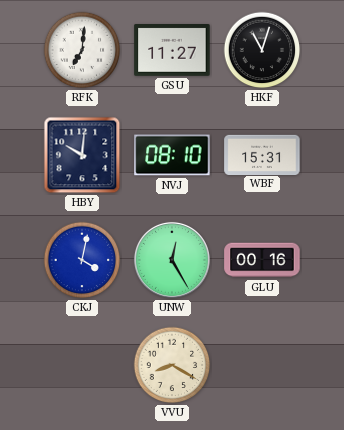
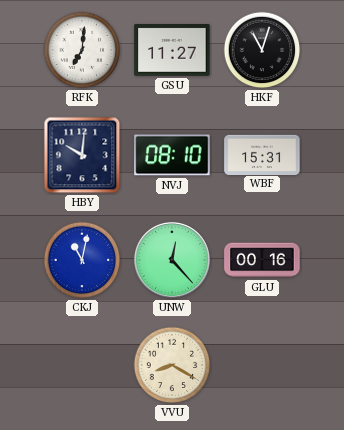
CKJ: 4:02 -> 11:02 (82, 260)
UNW: 12:25 -> 12:23 (172, 260)
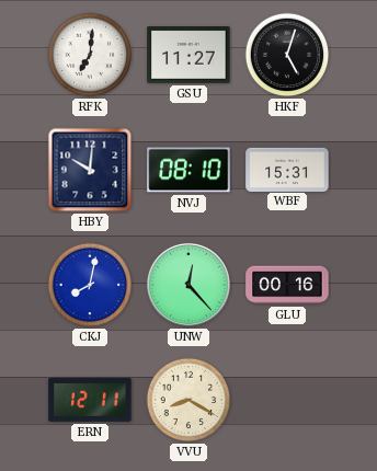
HKF: 11:03 -> 5:03 (287, 55)
CKJ: 11:02 -> 8:02 (90, 285)
ERN: none -> 12:11 (90, 400)
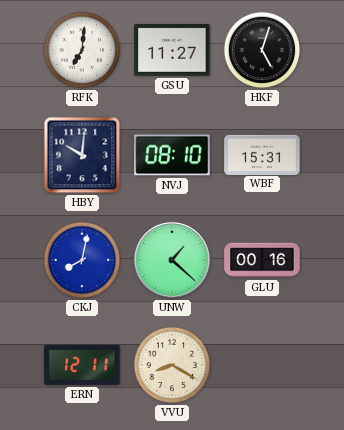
UNW: 12:23 -> 1:22 (172, 260)
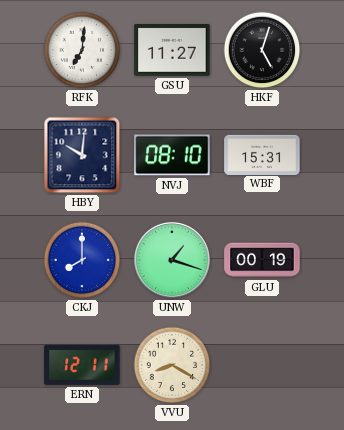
CKJ: 8:02 -> 8:00 (82, 260)
UNW: 1:22 -> 1:18 (172, 260)
GLU: 00:16 -> 00:19 (262, 260)
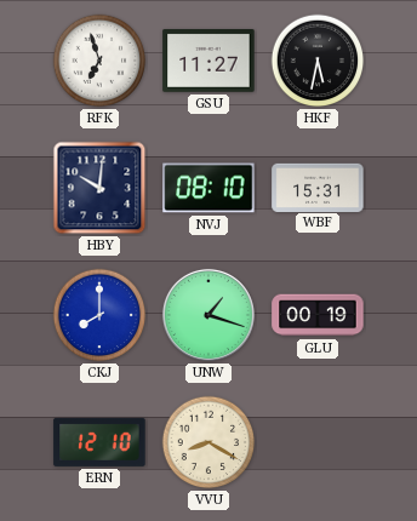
RFK: 7:01 -> 6:57 (99, 61)
HKF: 5:03 -> 5:32 (318, 61)
ERN: 12:11 -> 12:10 (99, 442)
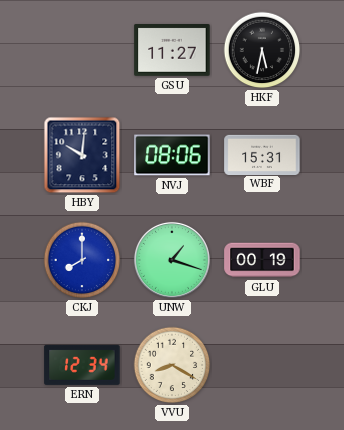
RFK: 6:57 -> none (99, 61)
NVJ: 08:10 -> 08:06 (172, 155)
ERN: 12:10 -> 12:34 (82, 365)
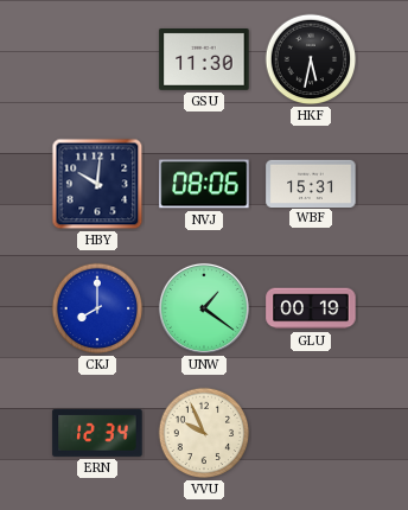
GSU: 11:27 -> 11:30 (204, 60)
UNW: 1:18 -> 1:21 (204, 308)
VVU: 8:20 -> 9:56 (204, 433)
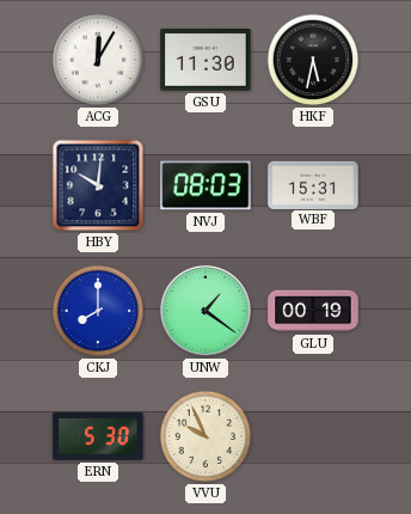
ACG: none -> 12:05 (98, 60)
NVJ: 08:06 -> 08:03 (205, 185)
ERN: 12:34 -> 5:30 (98, 436)
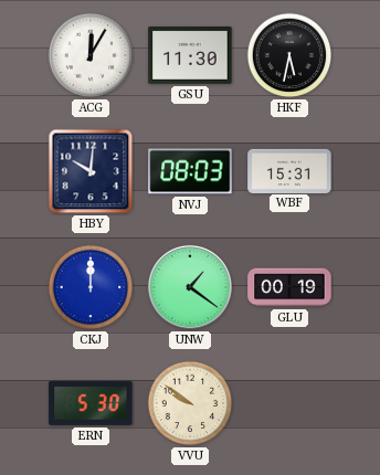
CKJ: 8:00 -> 12:00 (91, 287)
VVU: 9:56 -> 9:51 (190, 403)
